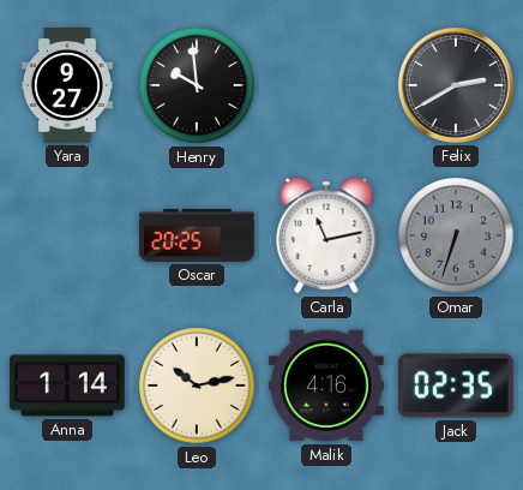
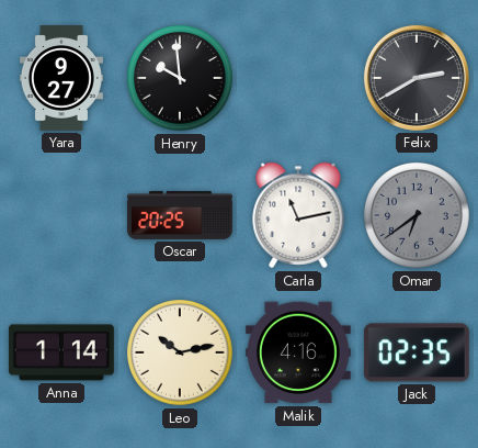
Omar: 6:33 -> 6:39 (418, 216)
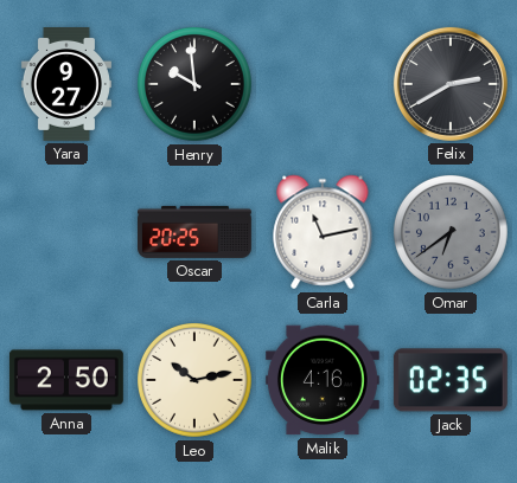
Anna: 1:14 -> 2:50 (66, 380)
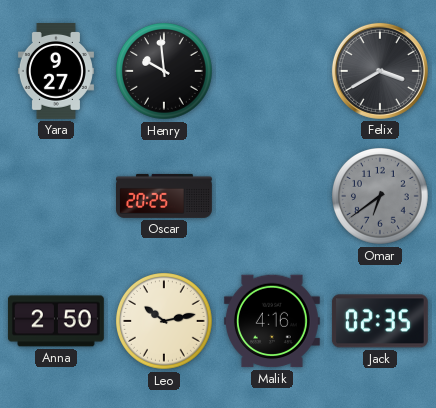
Felix: 2:40 -> 3:40 (380, 71)
Carla: 11:13 -> none (323, 232)
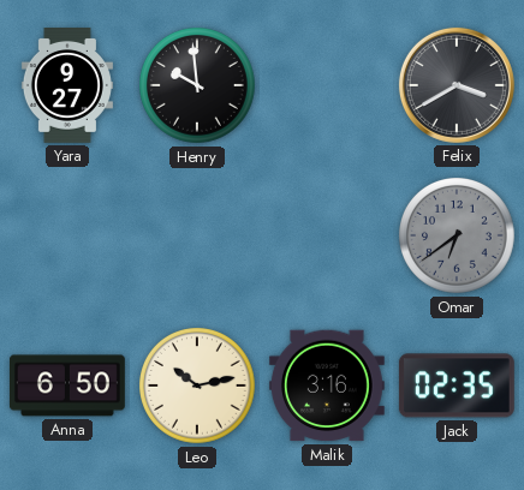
Oscar: 20:25 -> none (165, 196)
Anna: 2:50 -> 6:50 (67, 386)
Malik: 4:16 -> 3:16 (327, 386)
